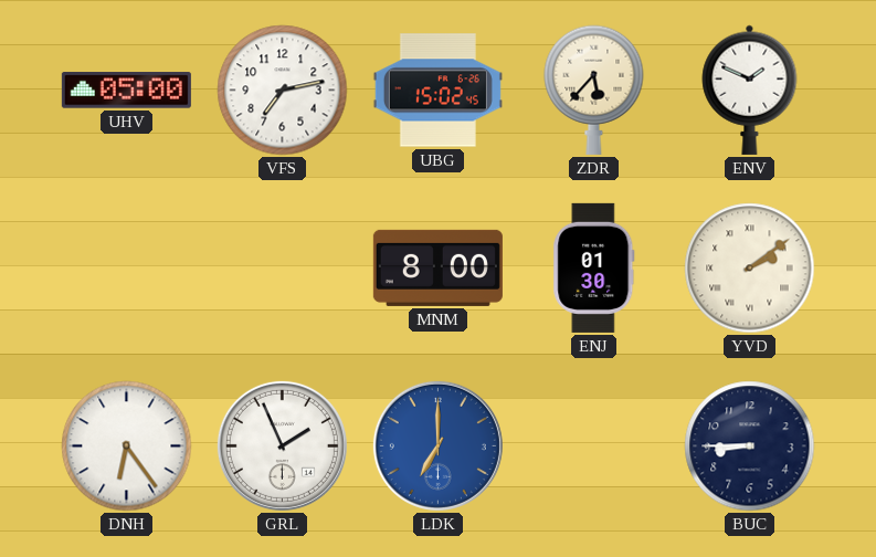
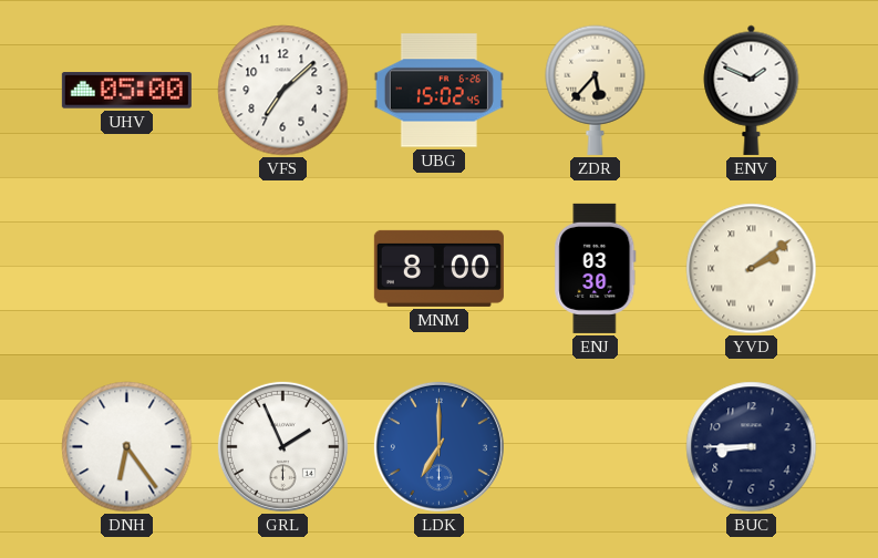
VFS: 7:13 -> 7:08 (283, 91)
ENJ: 01:30 -> 03:30 (596, 268)
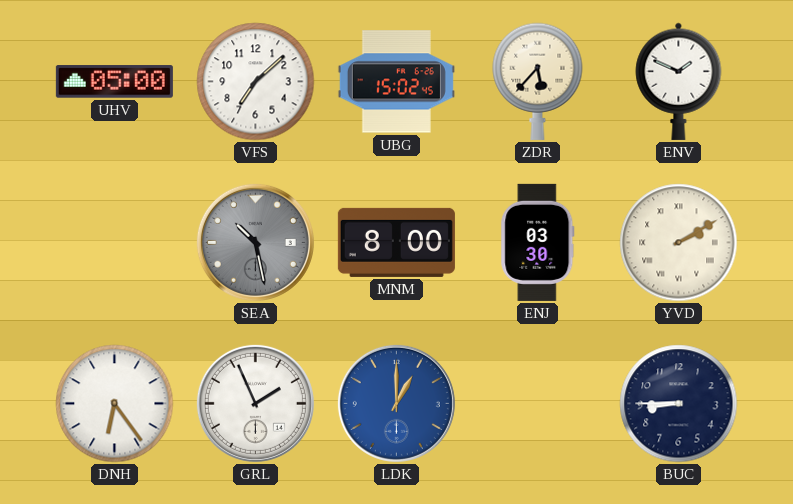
SEA: none -> 10:28 (255, 242)
YVD: 2:09 -> 2:10 (679, 243)
LDK: 7:00 -> 1:00 (396, 403)
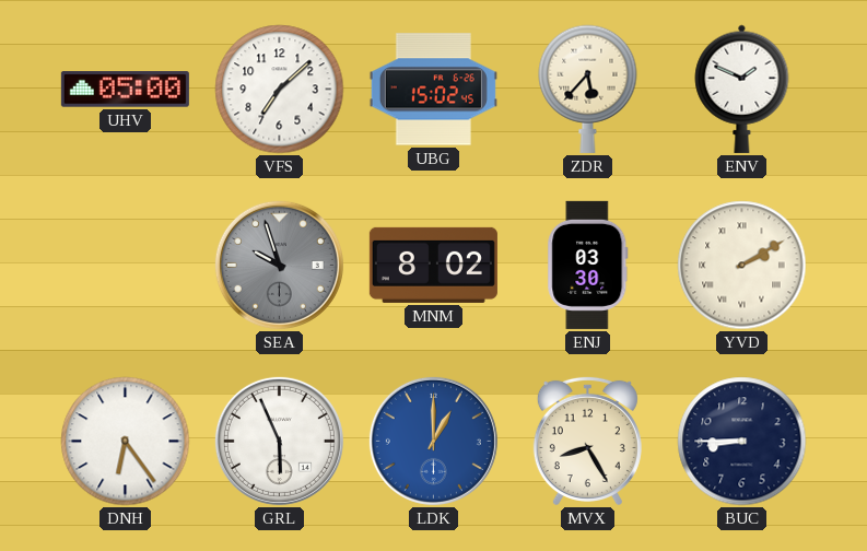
SEA: 10:28 -> 9:57 (279, 265)
MNM: 8:00 -> 8:02 (433, 265)
GRL: 1:56 -> 5:56 (279, 441)
MVX: none -> 8:25 (587, 441)
